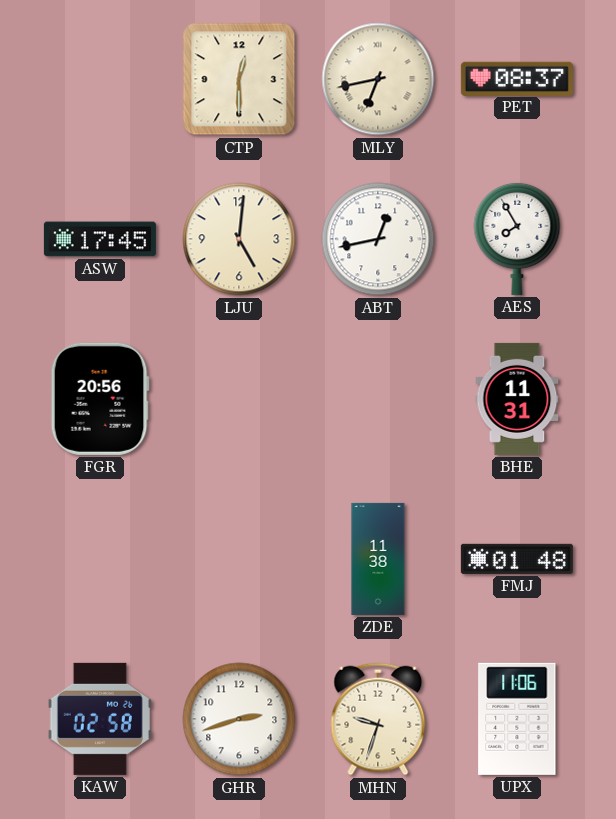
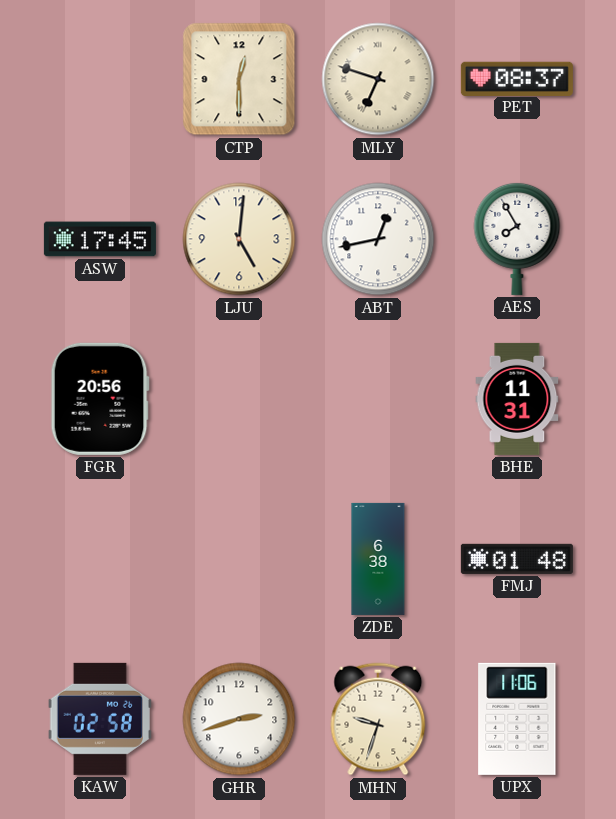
MLY: 6:43 -> 6:48 (378, 79)
ZDE: 11:38 -> 6:38 (378, 559)
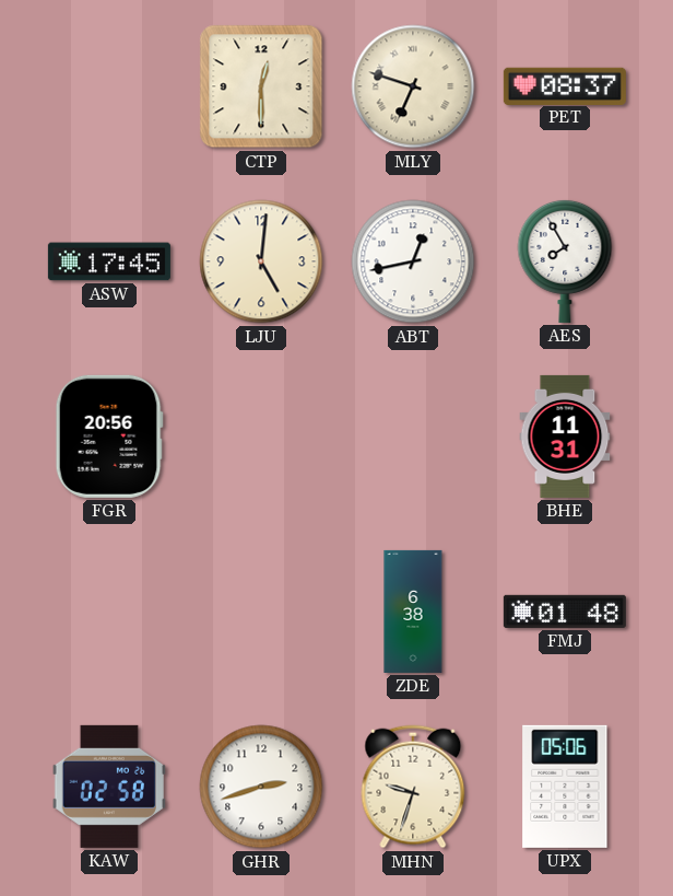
UPX: 11:06 -> 05:06 (565, 787)
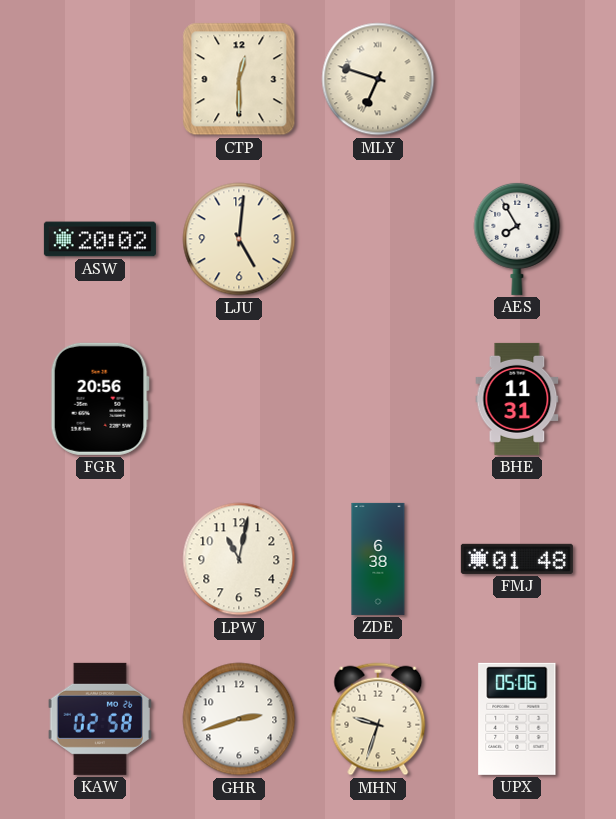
PET: 08:37 -> none (565, 85)
ASW: 17:45 -> 20:02 (100, 239)
ABT: 12:43 -> none (413, 261)
LPW: none -> 11:02 (239, 559)
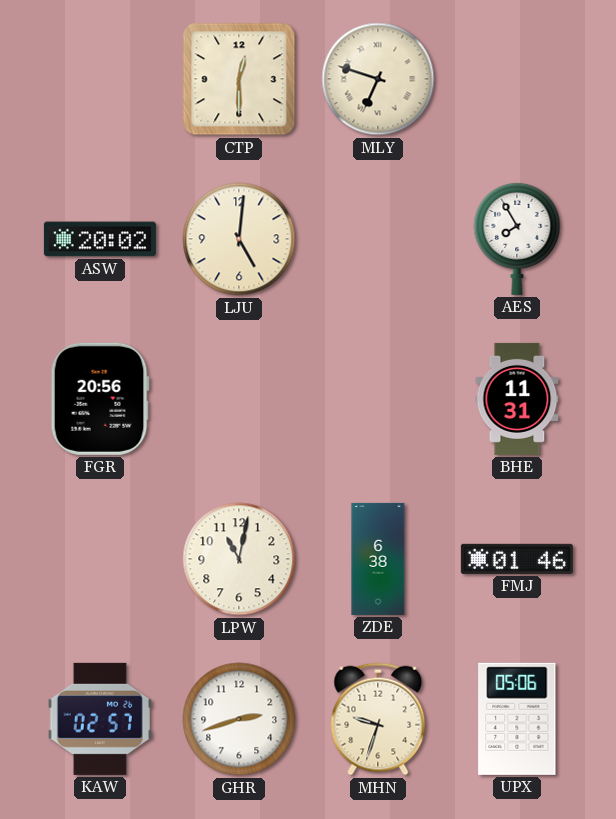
FMJ: 01:48 -> 01:46 (517, 559)
KAW: 02:58 -> 02:57 (100, 719)
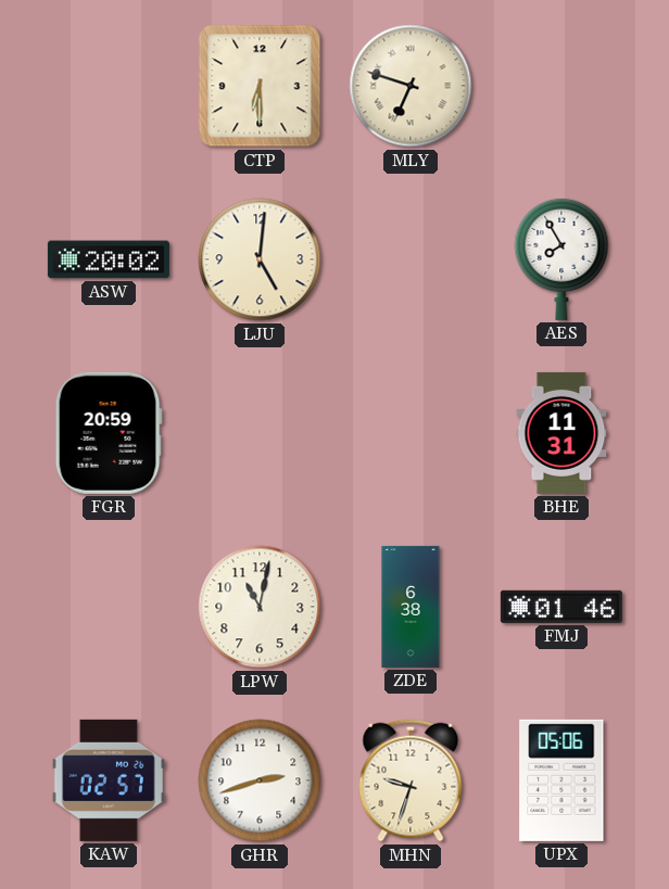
CTP: 12:30 -> 6:30 (260, 86)
FGR: 20:56 -> 20:59 (109, 433)
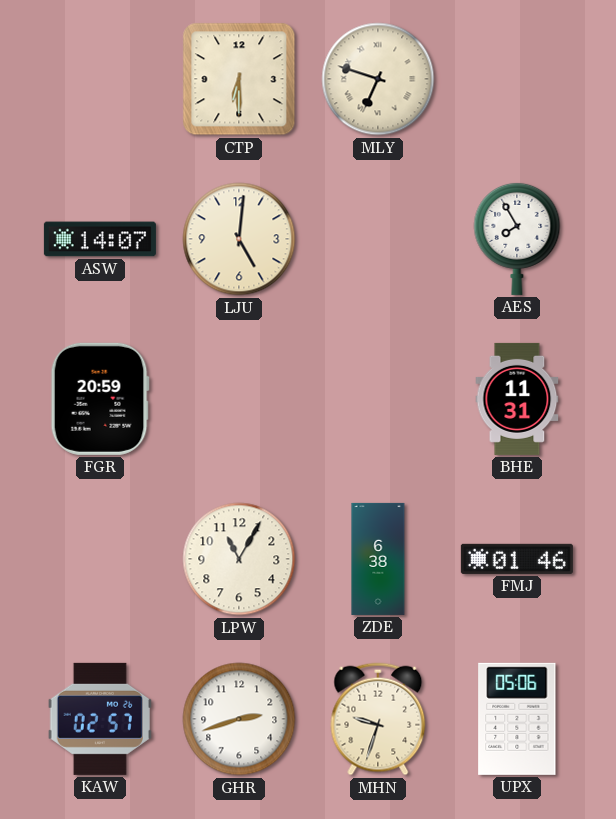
ASW: 20:02 -> 14:07 (100, 239)
LPW: 11:02 -> 11:05 (239, 559)
